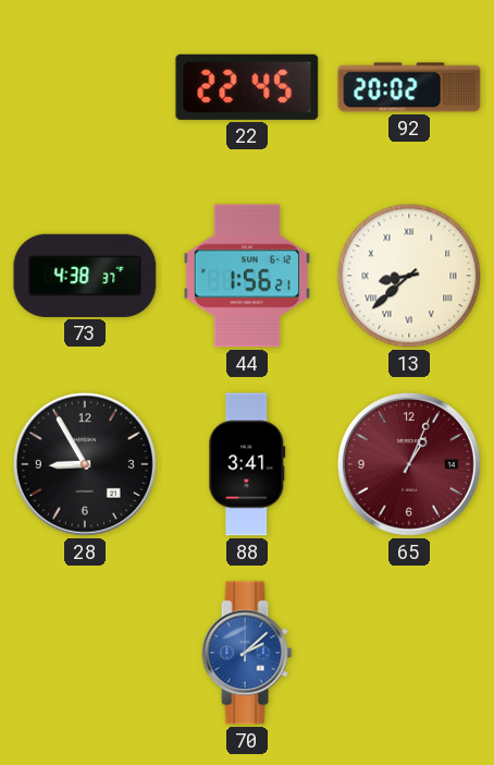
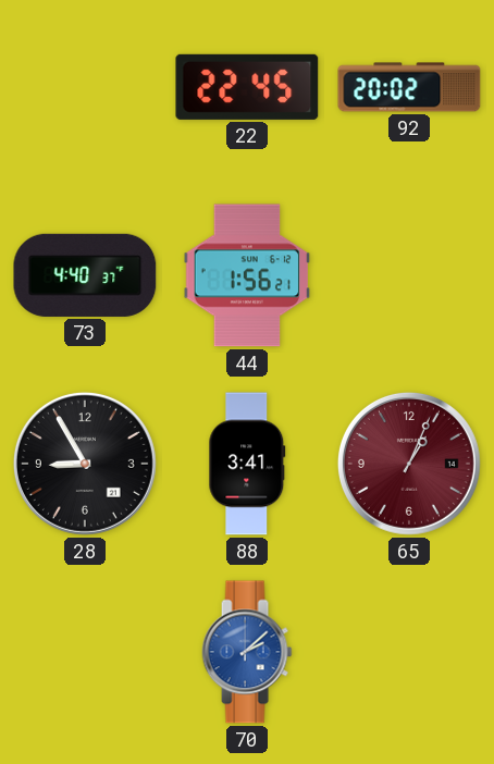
73: 4:38 -> 4:40 (85, 275)
13: 8:38 -> none (409, 276)
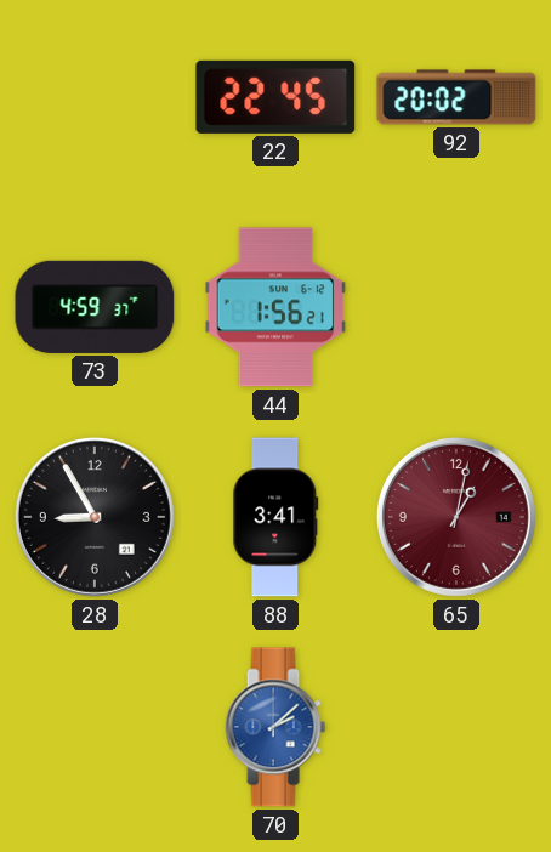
73: 4:40 -> 4:59 (95, 307)
65: 1:04 -> 1:02 (456, 517)
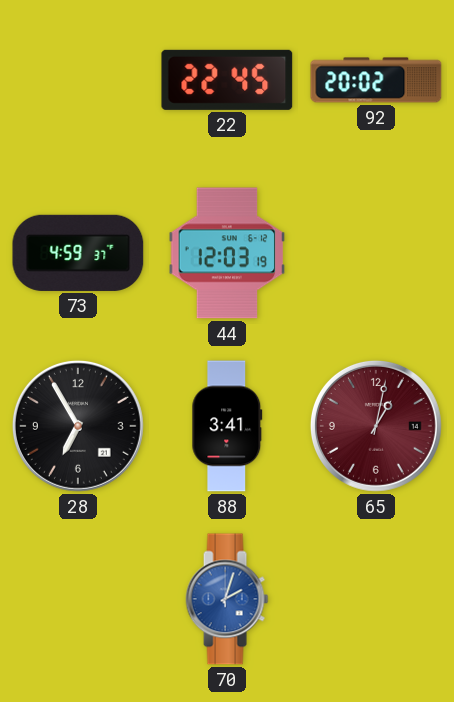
44: 1:56 -> 12:03 (227, 253)
28: 8:55 -> 6:55 (78, 426)
70: 2:08 -> 2:03 (227, 599)
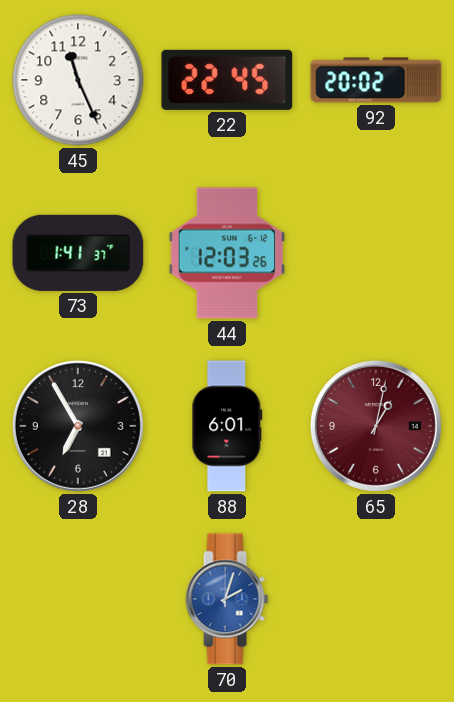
45: none -> 11:26 (78, 80)
73: 4:59 -> 1:41 (78, 253)
44: 12:03:19 -> 12:03:26 (227, 253)
88: 3:41 -> 6:01 (227, 426)
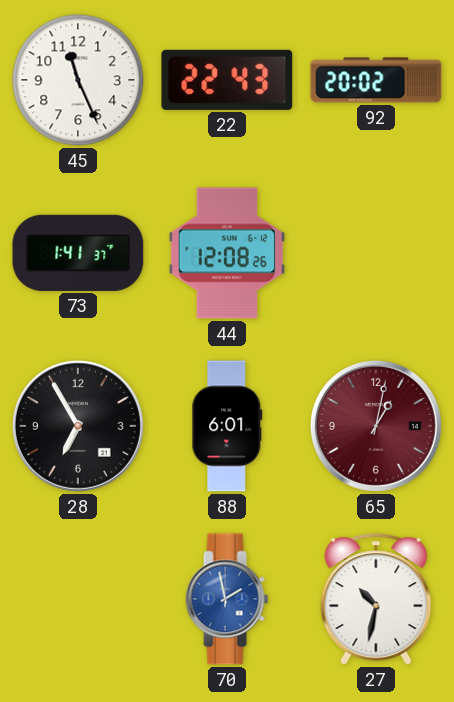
22: 22:45 -> 22:43 (227, 80)
44: 12:03 -> 12:08 (227, 253)
70: 2:03 -> 1:58 (227, 599)
27: none -> 10:32 (376, 599)
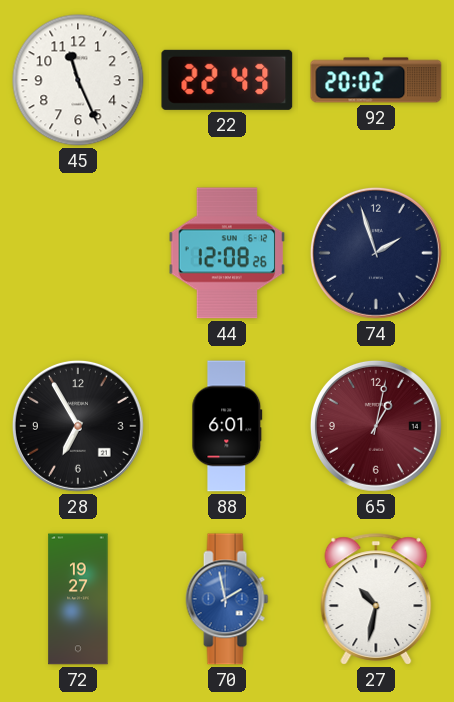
73: 1:41 -> none (78, 253)
74: none -> 1:57 (376, 253)
72: none -> 19:27 (78, 599)
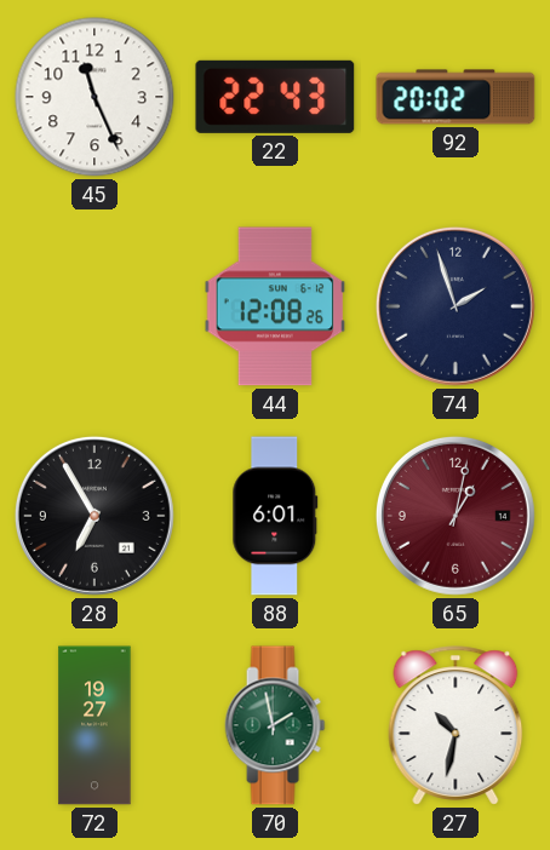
70 dial: blue -> green (275, 725)
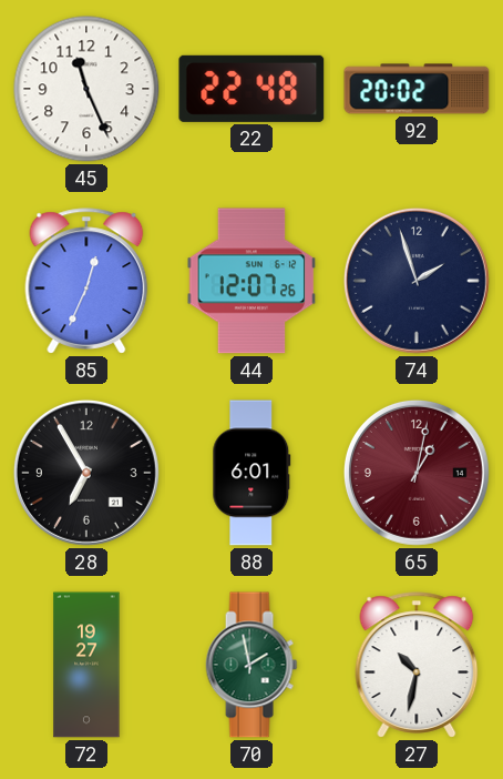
22: 22:43 -> 22:48 (251, 89)
85: none -> 12:34 (86, 281)
44: 12:08 -> 12:07 (251, 281)
